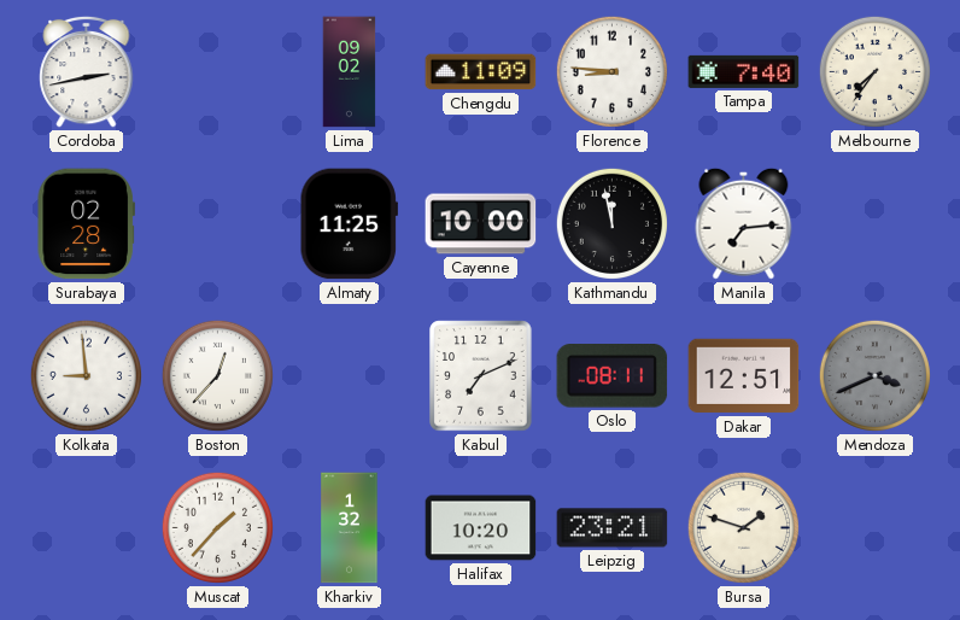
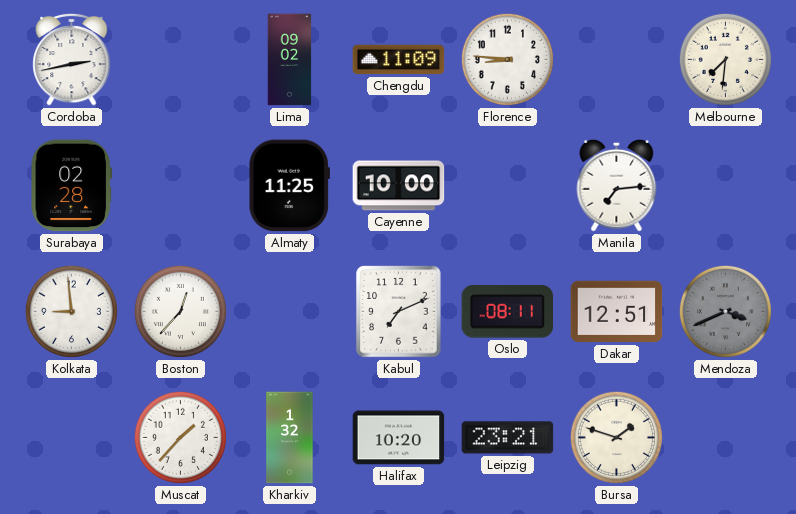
Tampa: 7:40 -> none (744, 71)
Melbourne: 7:36 -> 7:31 (725, 59)
Kathmandu: 11:58 -> none (611, 223)
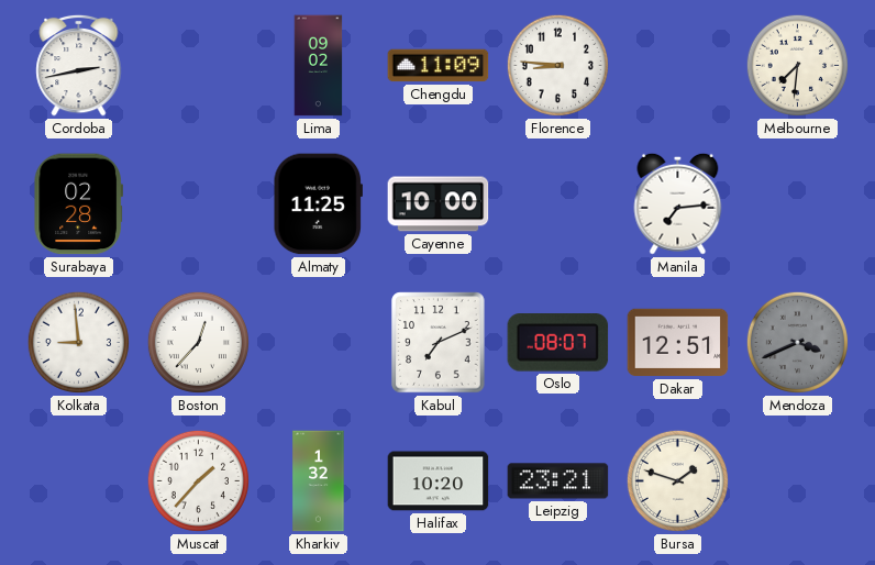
Oslo: 08:11 -> 08:07 (558, 343)
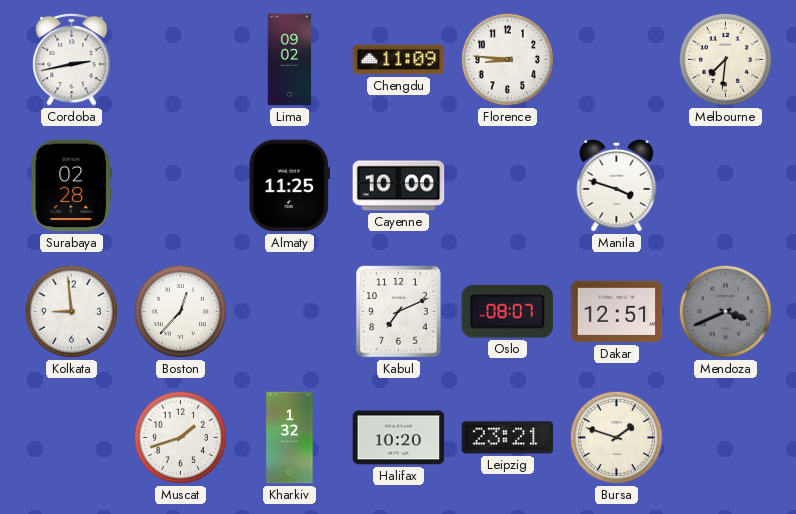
Manila: 7:14 -> 3:48 (617, 185)
Muscat: 1:37 -> 1:42 (180, 437)
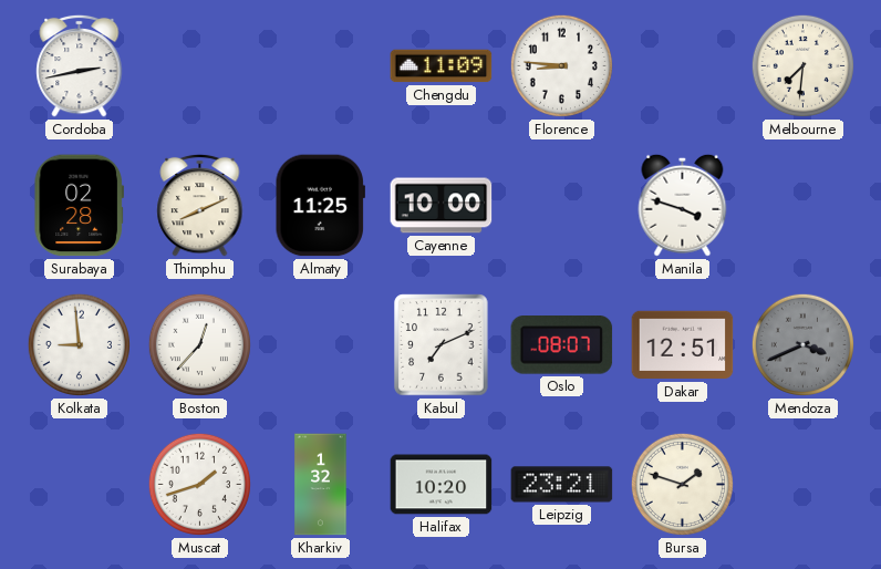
Lima: 09:02 -> none (290, 60)
Thimphu: none -> 8:11 (200, 205)
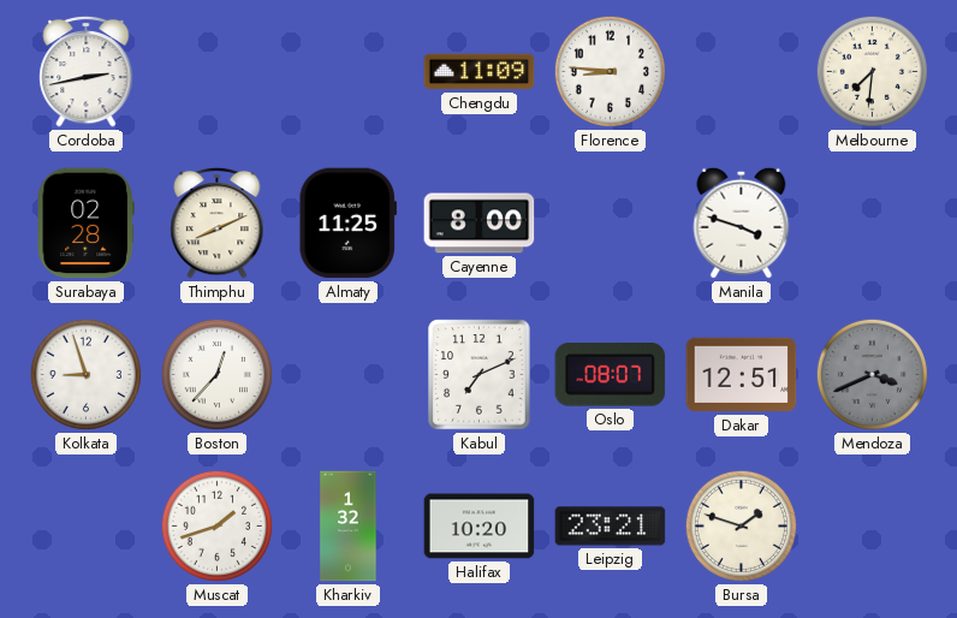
Cayenne: 10:00 -> 8:00 (480, 224)
Kolkata: 8:59 -> 8:57 (85, 374)
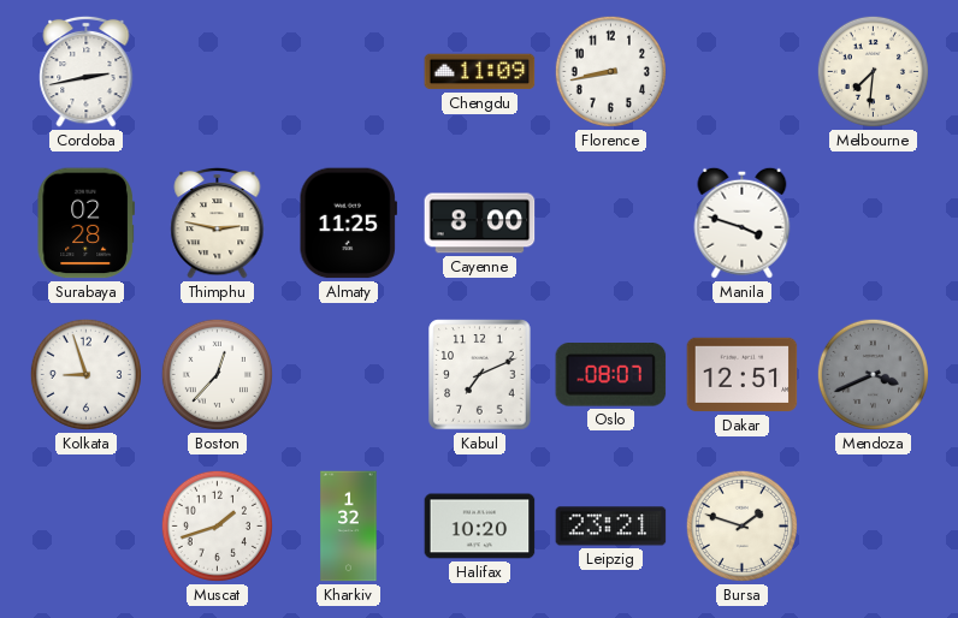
Florence: 8:46 -> 8:43 (610, 71)
Thimphu: 8:11 -> 2:47 (218, 222)
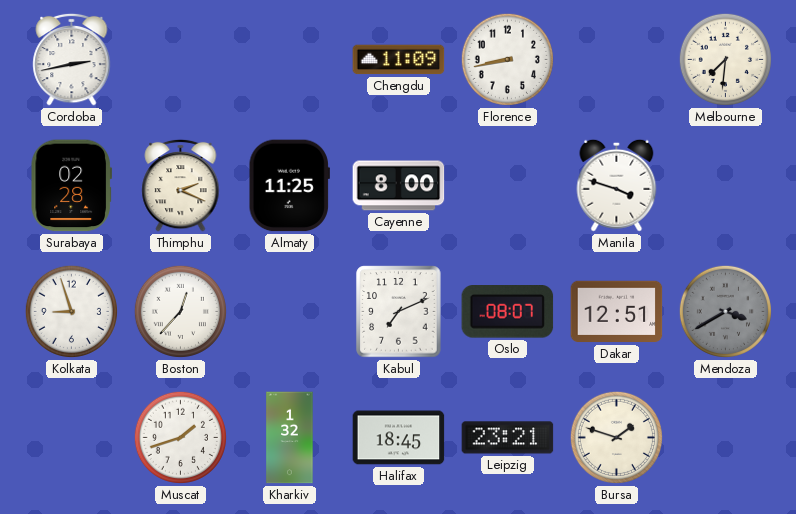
Thimphu: 2:47 -> 2:19 (181, 185)
Mendoza: 3:41 -> 3:40 (725, 311)
Halifax: 10:20 -> 18:45 (399, 438)
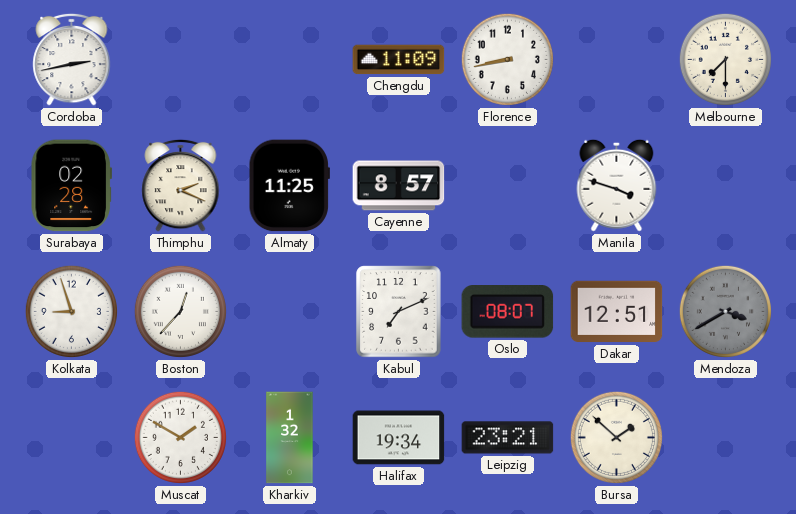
Melbourne: 7:31 -> 7:30 (725, 59)
Cayenne: 8:00 -> 8:57 (399, 186)
Muscat: 1:42 -> 1:50 (180, 437)
Halifax: 18:45 -> 19:34 (399, 438)
Bursa: 1:48 -> 1:52 (616, 437)
